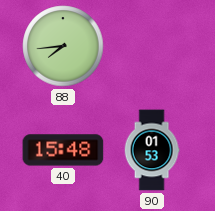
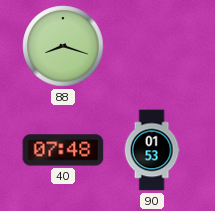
88: 7:44 -> 8:18 (63, 46)
40: 15:48 -> 07:48 (63, 150)
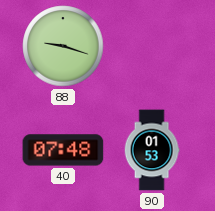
88: 8:18 -> 9:18 (63, 46)
